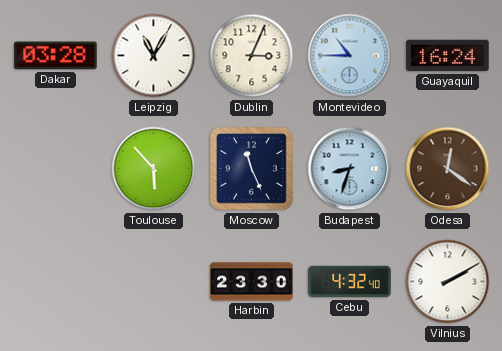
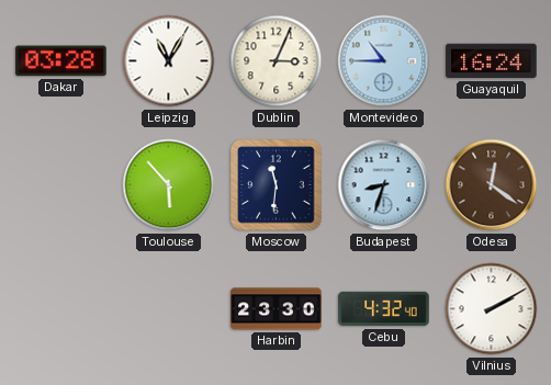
Moscow: 11:26 -> 11:31 (277, 185)
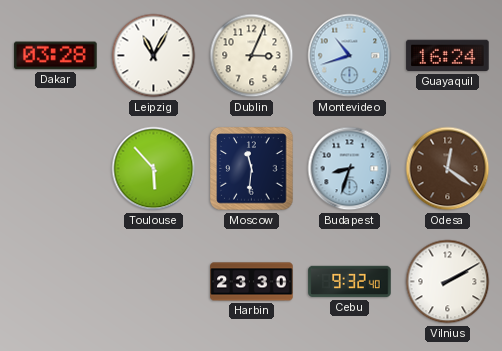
Montevideo: 10:45 -> 10:42 (350, 56)
Cebu: 4:32 -> 9:32 (350, 282)
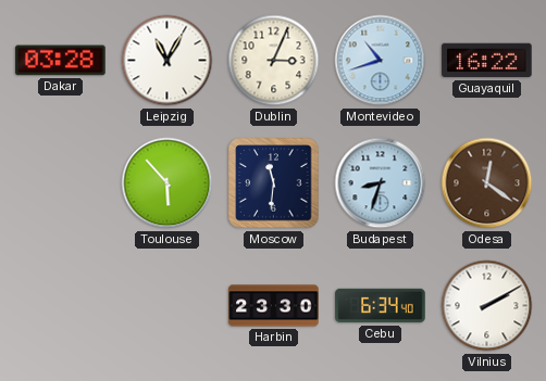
Guayaquil: 16:24 -> 16:22 (487, 61)
Cebu: 9:32 -> 6:34 (381, 306)
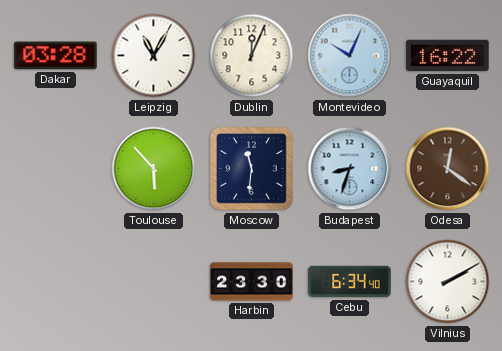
Dublin: 3:04 -> 12:04 (252, 56)
Montevideo: 10:42 -> 10:04 (350, 56)
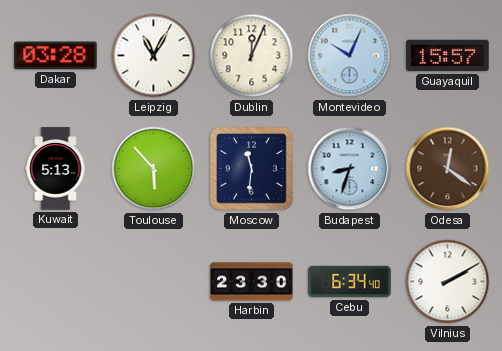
Guayaquil: 16:22 -> 15:57 (448, 56)
Kuwait: none -> 5:13 (56, 169)
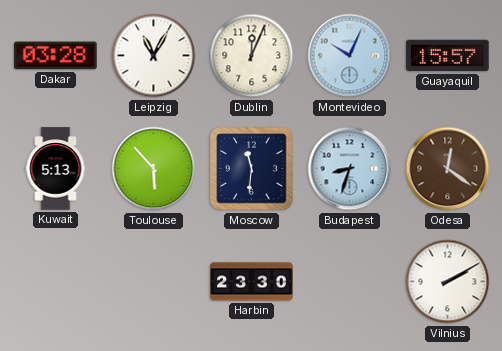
Cebu: 6:34 -> none (350, 282)
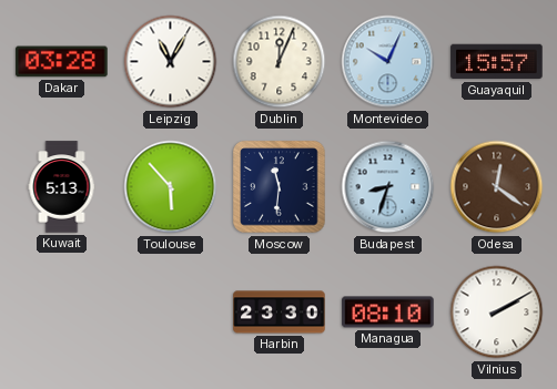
Managua: none -> 08:10 (388, 313)
